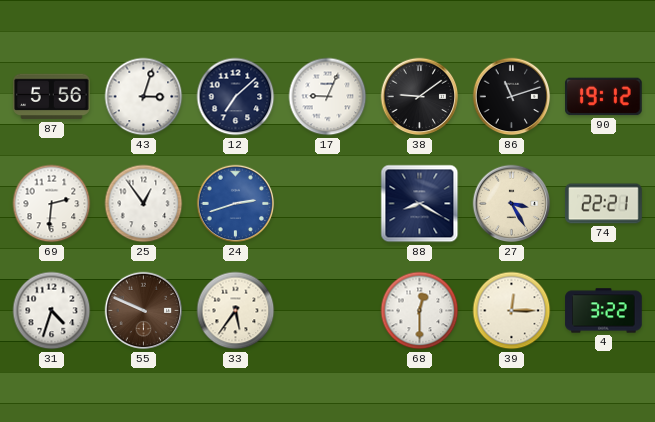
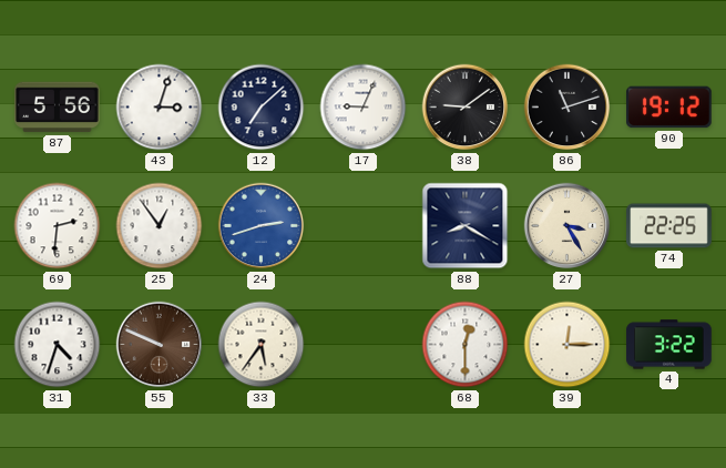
74: 22:21 -> 22:25 (669, 226)
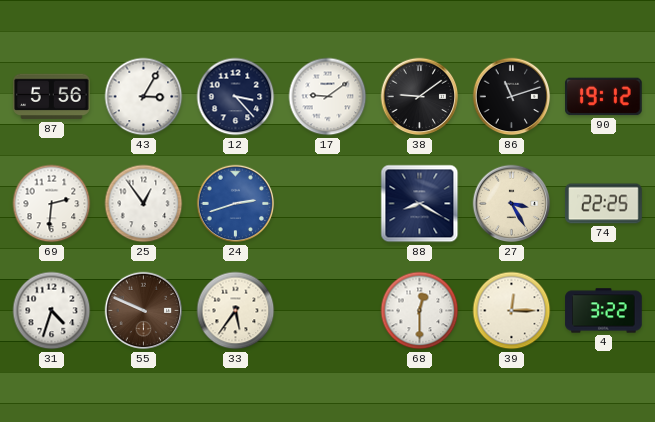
43: 3:03 -> 3:05 (144, 97)
12: 7:08 -> 3:23 (236, 97)
17: 9:04 -> 9:09 (328, 97)
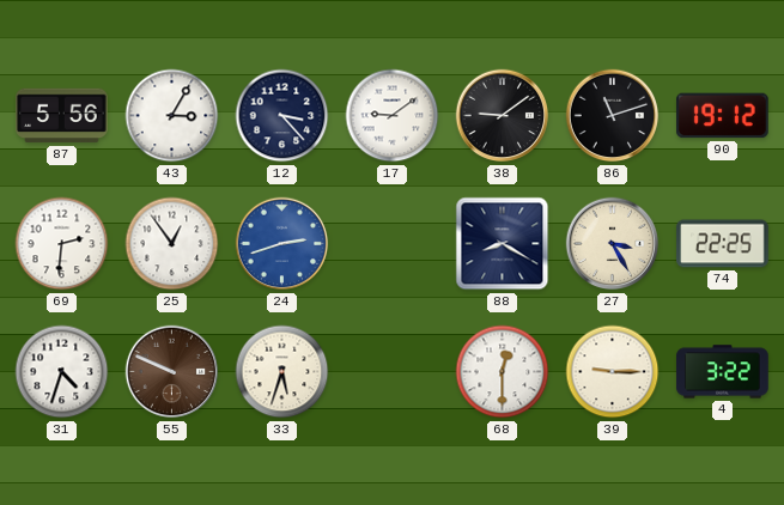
33: 5:36 -> 5:33 (282, 372)
39: 12:15 -> 9:15 (613, 372)
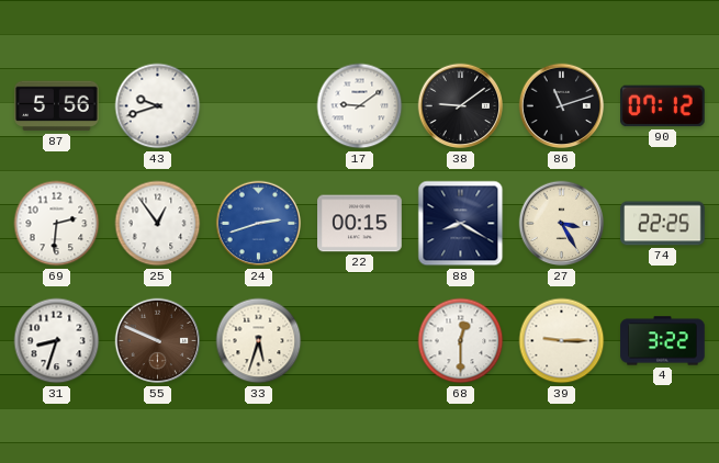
43: 3:05 -> 9:42 (158, 106)
12: 3:23 -> none (282, 116)
90: 19:12 -> 07:12 (663, 106)
22: none -> 00:15 (360, 224)
31: 4:33 -> 8:33 (57, 341)
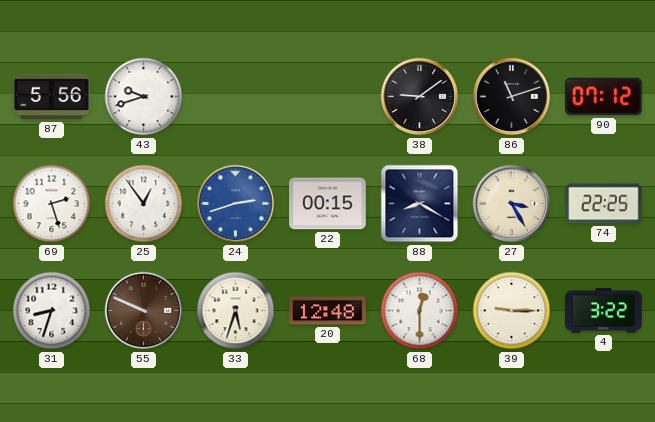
17: 9:09 -> none (360, 106)
69: 2:31 -> 2:27 (52, 204)
20: none -> 12:48 (328, 311)
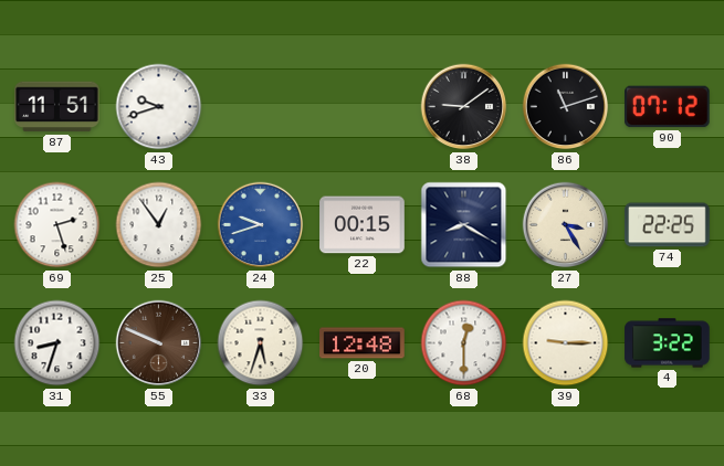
87: 5:56 -> 11:51 (57, 107)
24: 2:42 -> 9:42 (261, 225)
